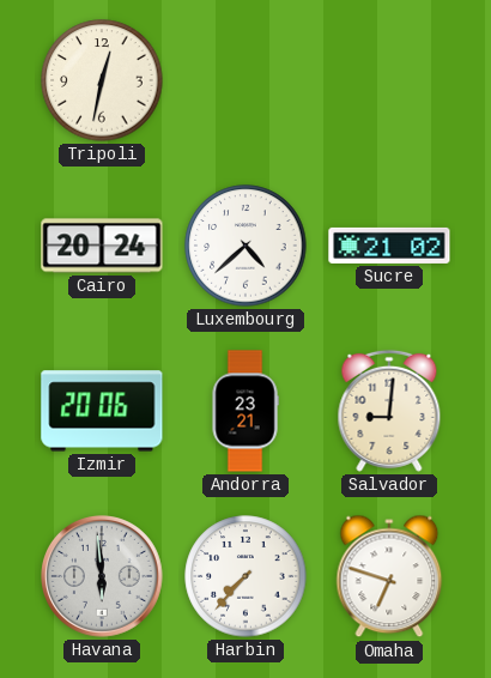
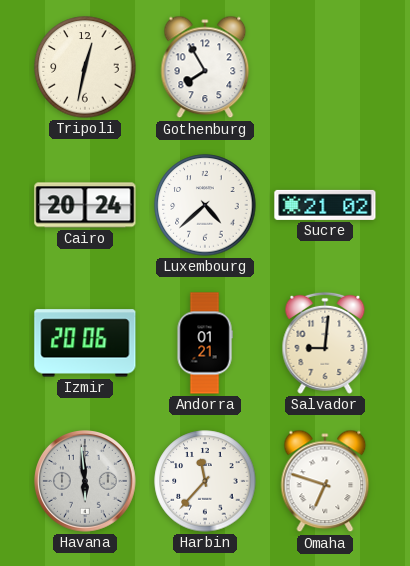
Gothenburg: none -> 7:55 (205, 67)
Andorra: 23:21 -> 01:21 (205, 343)
Harbin: 7:37 -> 11:37 (205, 481)
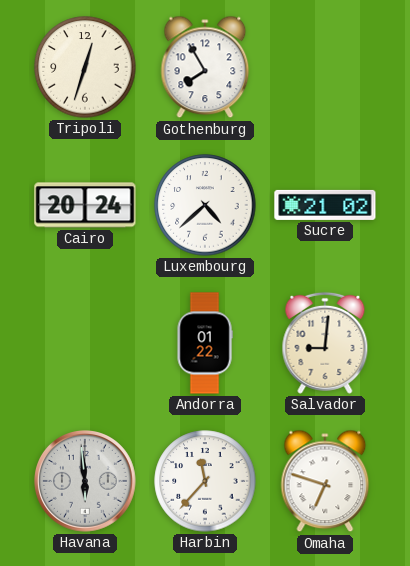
Tripoli: 12:32 -> 12:33 (85, 67)
Izmir: 20:06 -> none (85, 343)
Andorra: 01:21 -> 01:22 (205, 343)
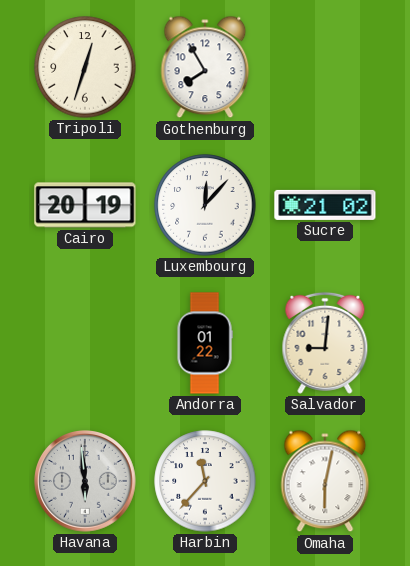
Cairo: 20:24 -> 20:19 (85, 205)
Luxembourg: 4:38 -> 12:07 (205, 205)
Omaha: 6:48 -> 6:02 (325, 481)
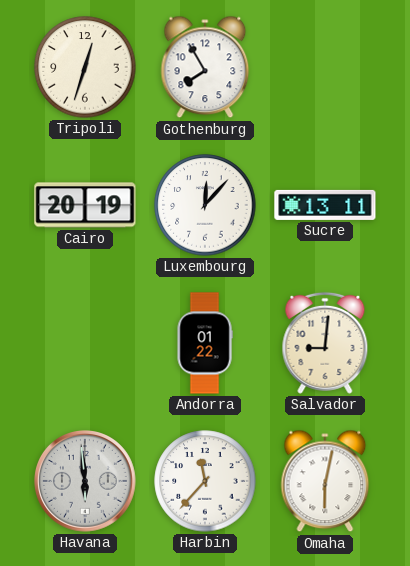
Sucre: 21:02 -> 13:11 (325, 205)
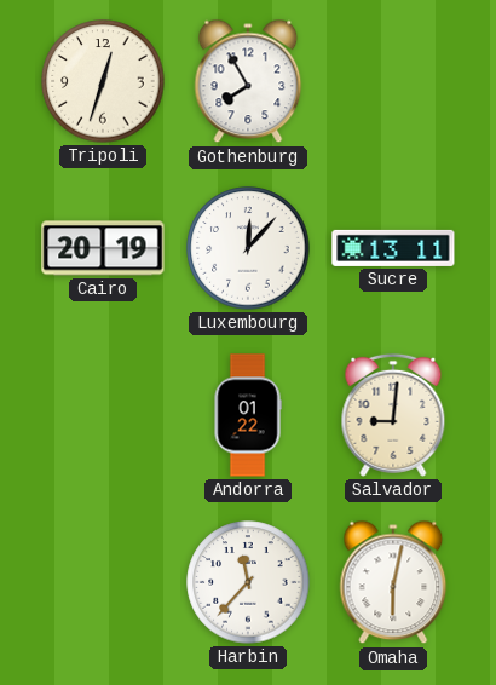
Havana: 5:59 -> none (86, 482)
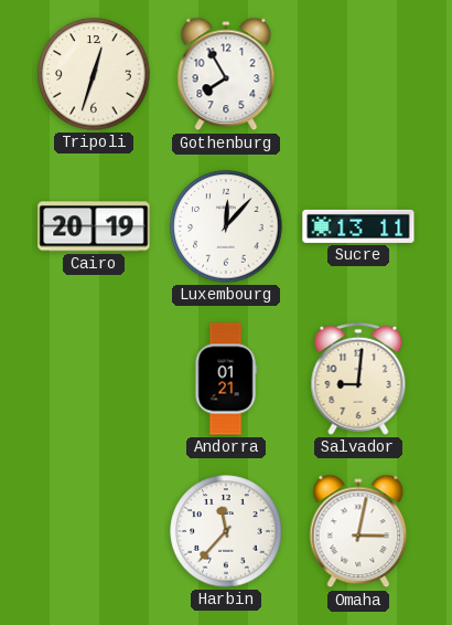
Andorra: 01:22 -> 01:21 (226, 379)
Omaha: 6:02 -> 3:02 (358, 531)
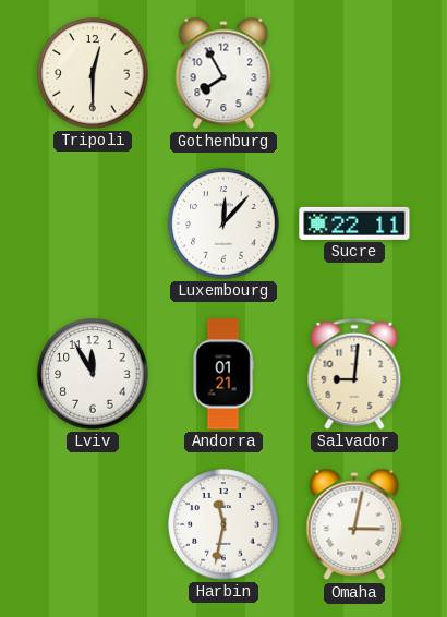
Tripoli: 12:33 -> 12:30 (93, 73)
Cairo: 20:19 -> none (94, 226)
Sucre: 13:11 -> 22:11 (354, 223)
Lviv: none -> 11:55 (93, 374)
Harbin: 11:37 -> 11:32 (224, 524)
